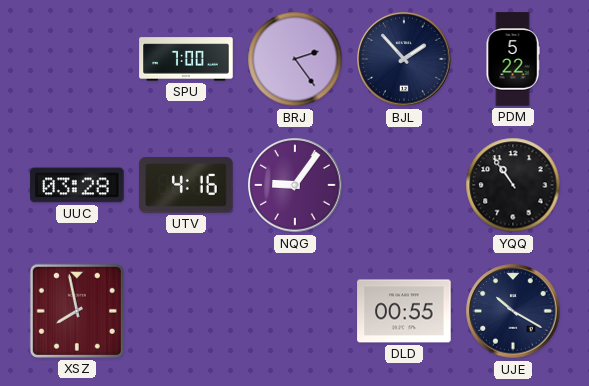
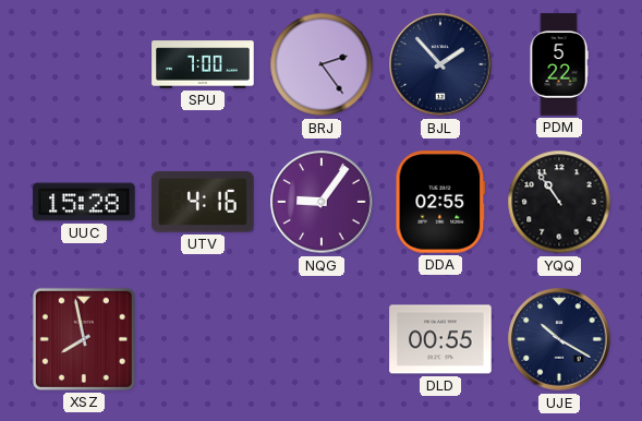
UUC: 03:28 -> 15:28 (84, 202)
DDA: none -> 02:55 (440, 202)
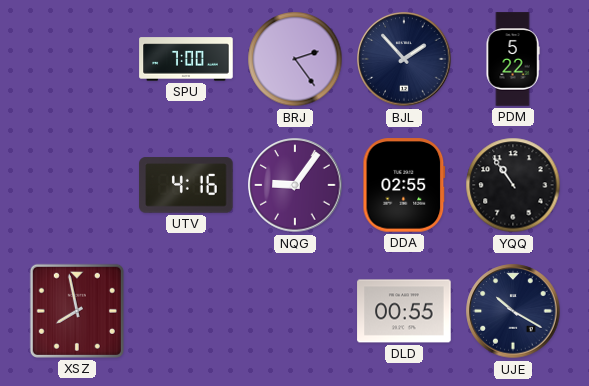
UUC: 15:28 -> none (84, 202)
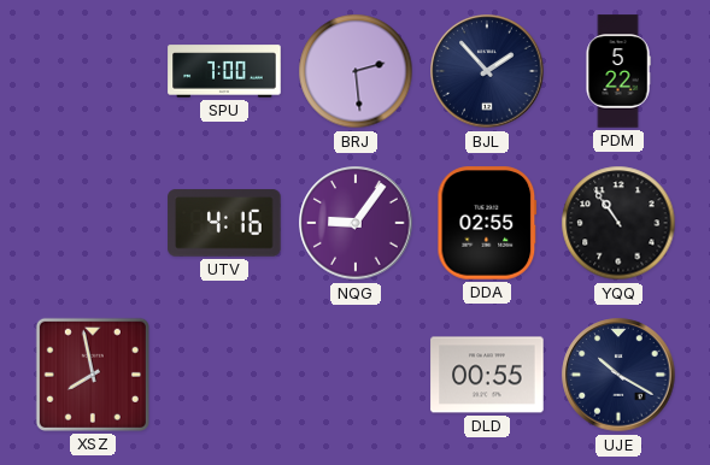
BRJ: 2:24 -> 2:29 (356, 71)
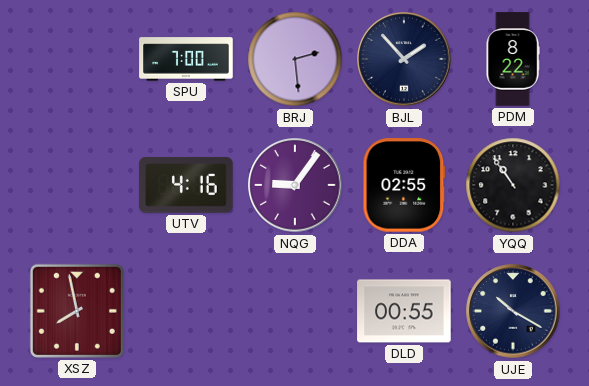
PDM: 5:22 -> 8:22 (513, 59)
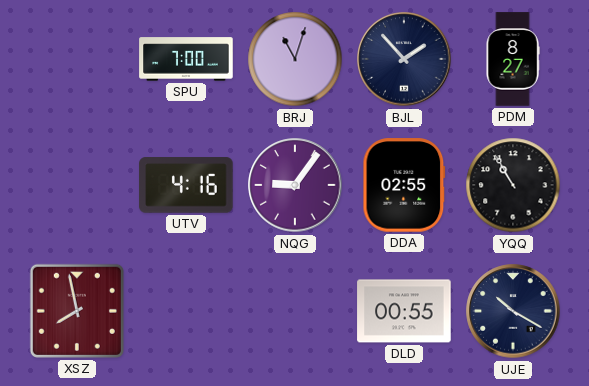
BRJ: 2:29 -> 11:03 (295, 59)
PDM: 8:22 -> 8:27 (513, 59)
YQQ: 10:54 -> 10:55 (513, 185)
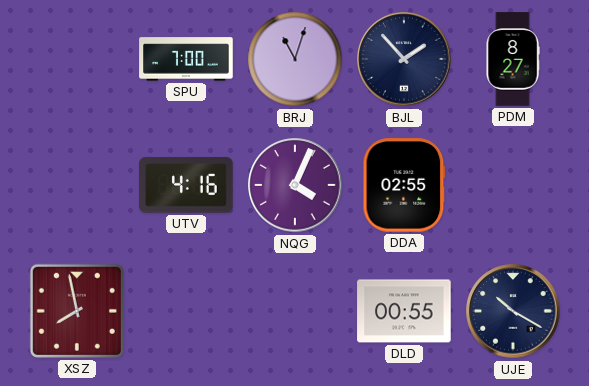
NQG: 9:06 -> 4:04 (295, 185)
YQQ: 10:55 -> none (513, 185)
